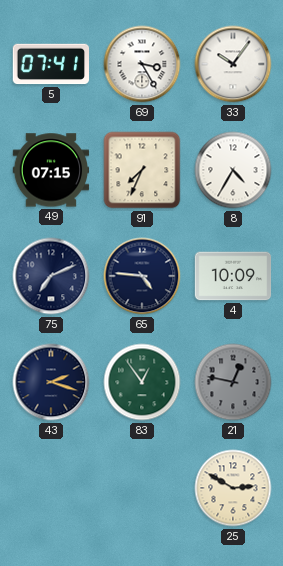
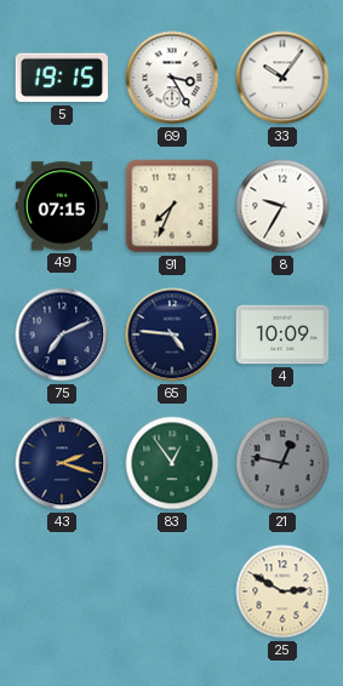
5: 07:41 -> 19:15 (62, 78)
8: 4:35 -> 9:35 (282, 206)
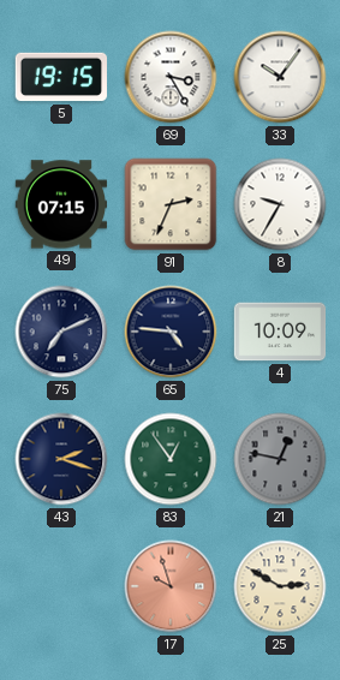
91: 7:34 -> 2:34 (171, 204)
17: none -> 9:57 (171, 586)
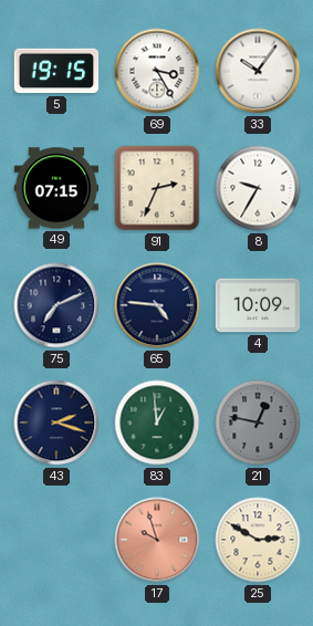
83: 12:54 -> 12:59 (157, 422)
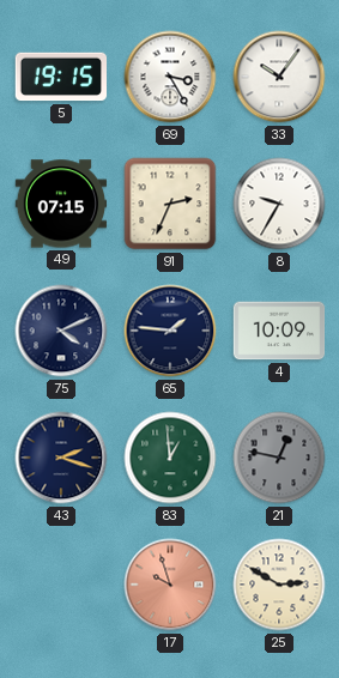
75: 7:11 -> 4:11 (61, 331)
65: 4:46 -> 1:46 (170, 331)
